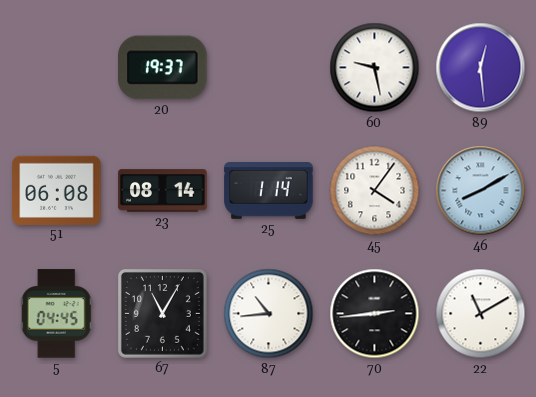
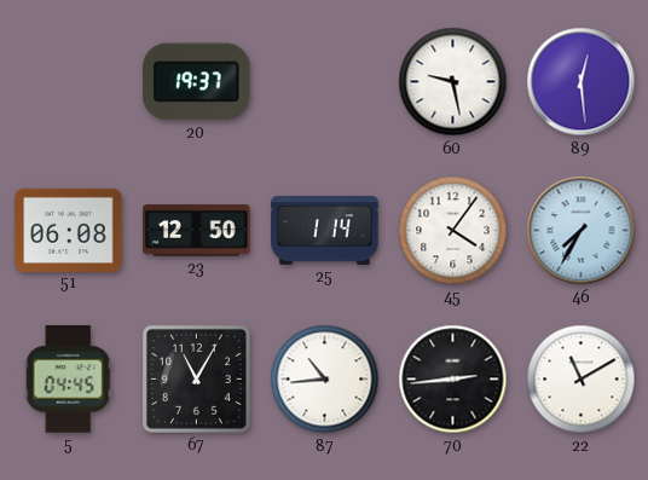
23: 08:14 -> 12:50 (197, 231)
46: 8:10 -> 7:35 (582, 231)
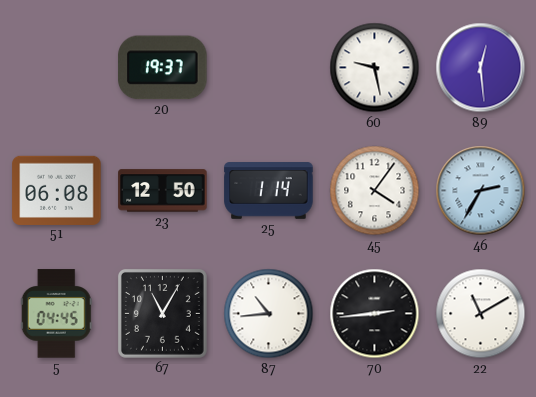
46: 7:35 -> 2:35 (481, 191)
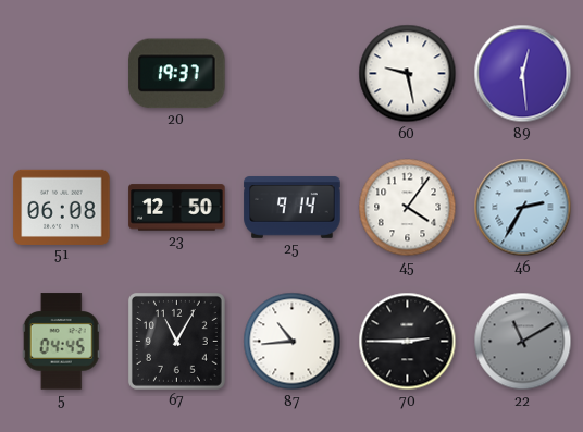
25: 1:14 -> 9:14 (293, 208)
70: 2:44 -> 2:45 (408, 342)
22 dial: white -> grey (523, 342)
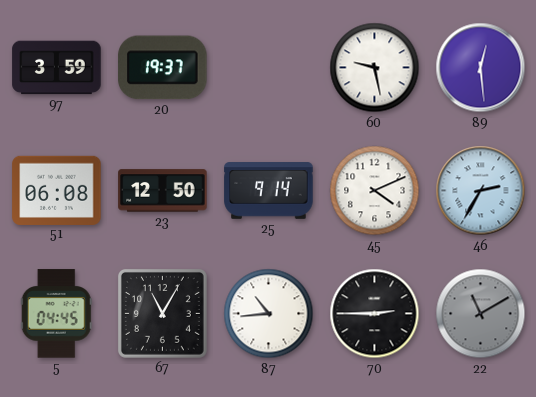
97: none -> 3:59 (57, 68)
45: 4:06 -> 4:11 (375, 191)
